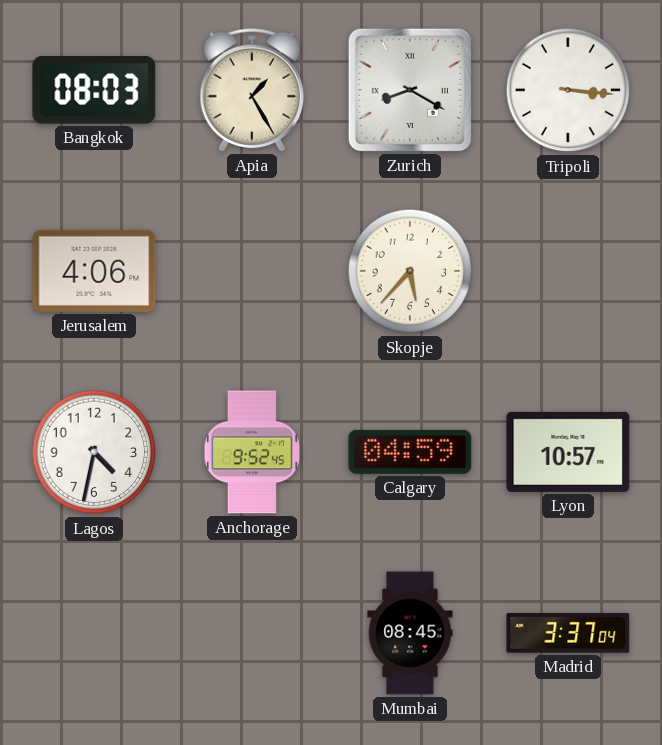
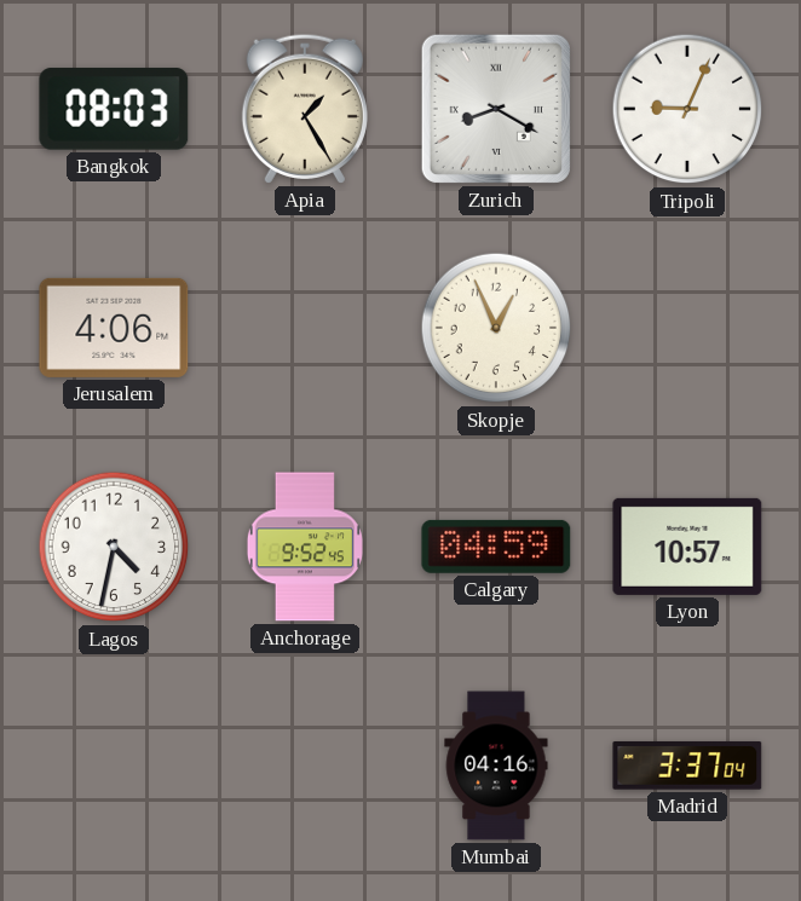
Tripoli: 3:16 -> 9:04 (687, 109)
Skopje: 5:37 -> 12:56 (496, 328)
Mumbai: 08:45 -> 04:16 (496, 766)
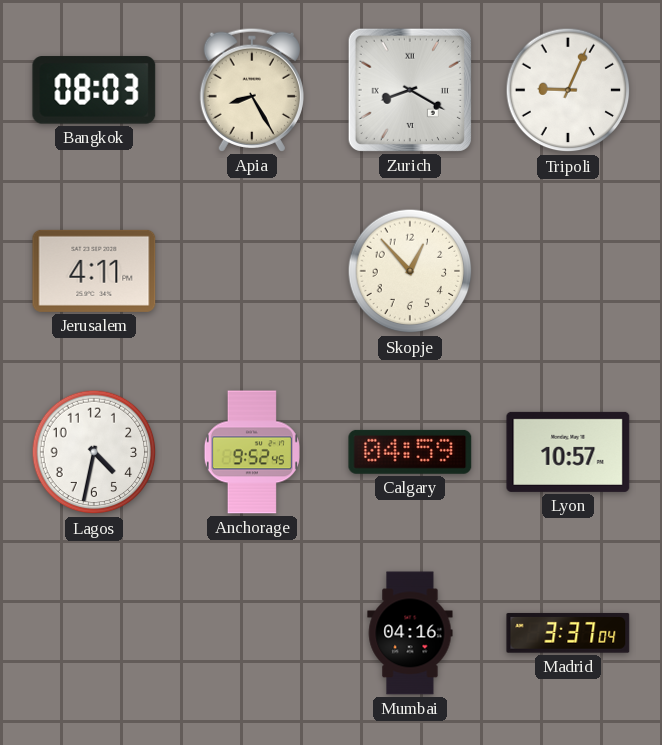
Apia: 1:25 -> 8:25 (252, 90)
Jerusalem: 4:06 -> 4:11 (94, 271)
Skopje: 12:56 -> 12:53 (410, 271)
